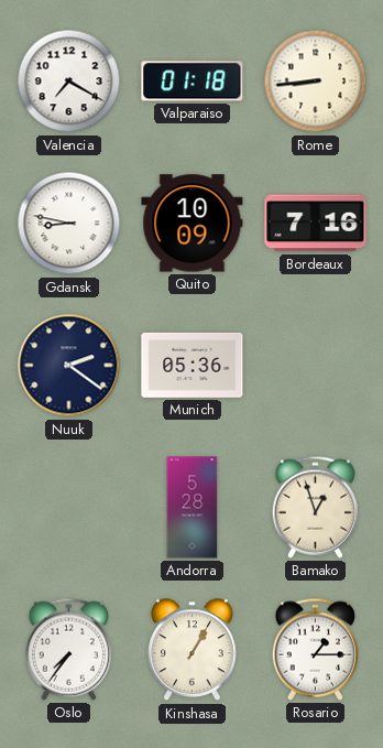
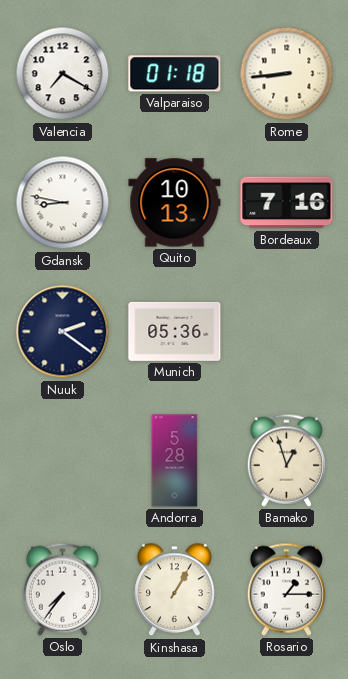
Quito: 10:09 -> 10:13 (175, 203)
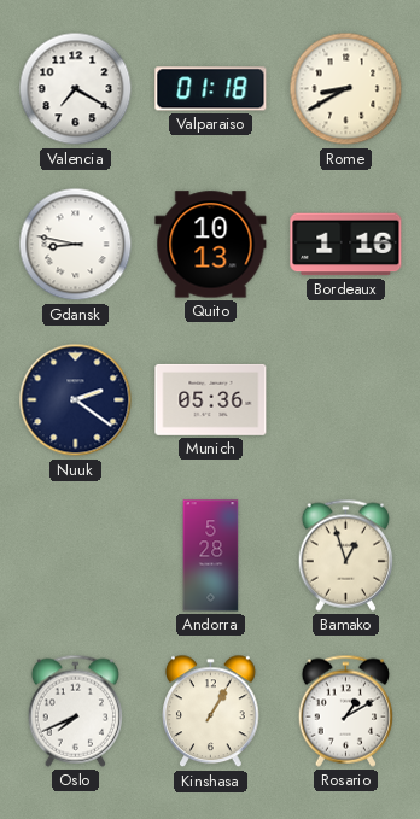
Rome: 8:44 -> 8:40 (346, 89)
Bordeaux: 7:16 -> 1:16 (346, 245)
Oslo: 7:36 -> 7:41 (75, 710)
Rosario: 1:15 -> 1:10 (345, 710)
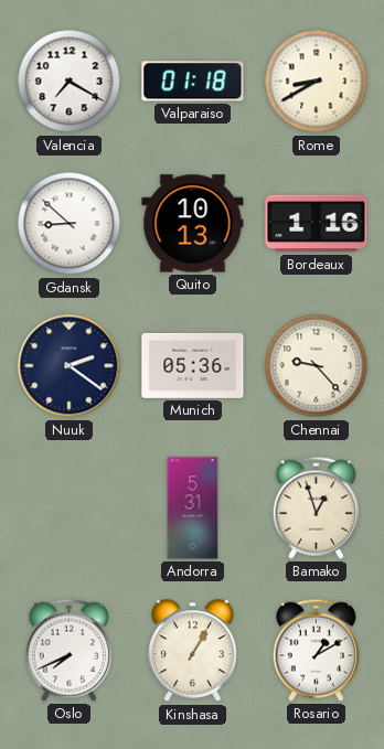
Gdansk: 8:47 -> 8:52 (70, 224)
Chennai: none -> 9:23 (317, 366)
Andorra: 5:28 -> 5:31 (193, 509)
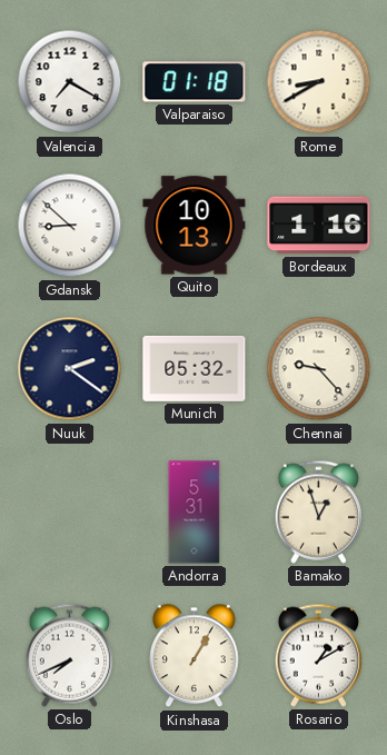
Munich: 05:36 -> 05:32 (195, 368)
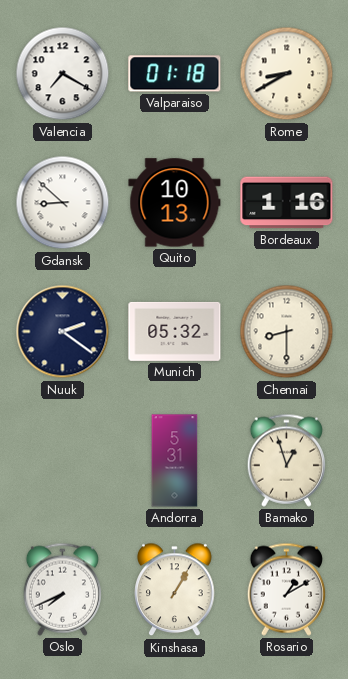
Chennai: 9:23 -> 8:30 (287, 332)
